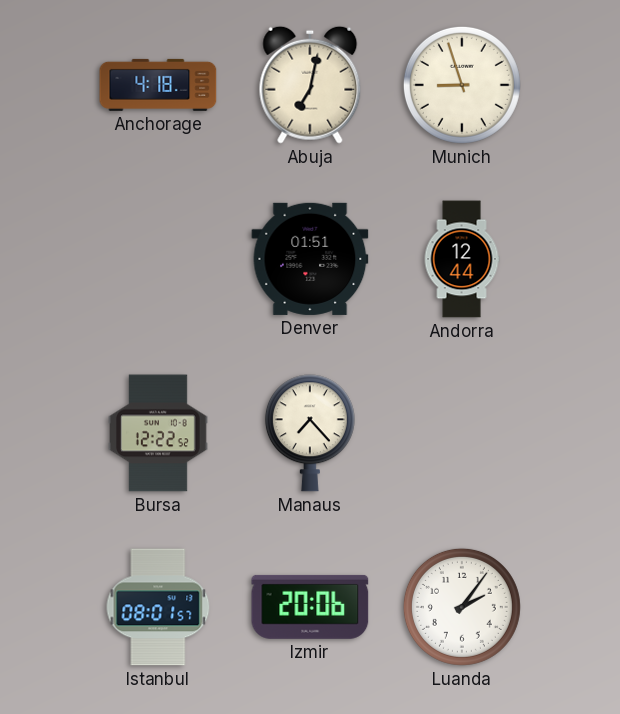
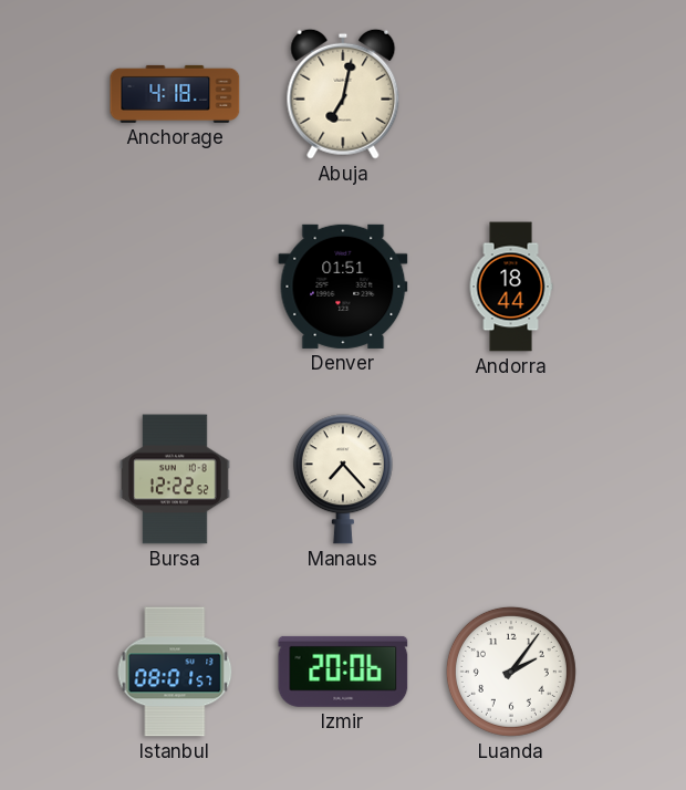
Munich: 8:57 -> none (462, 85)
Andorra: 12:44 -> 18:44 (511, 287)
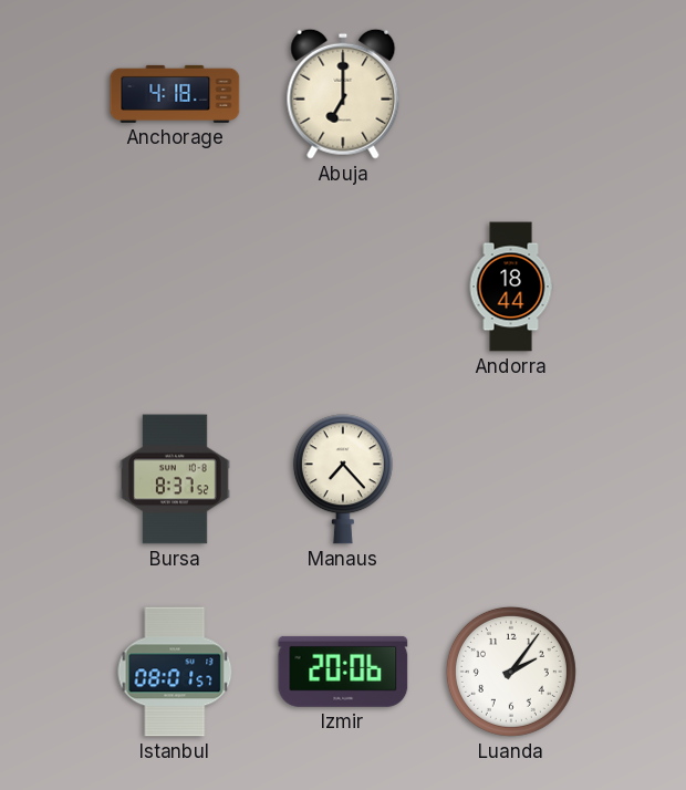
Abuja: 7:02 -> 7:00 (343, 94)
Denver: 01:51 -> none (343, 287)
Bursa: 12:22 -> 8:37 (176, 479)
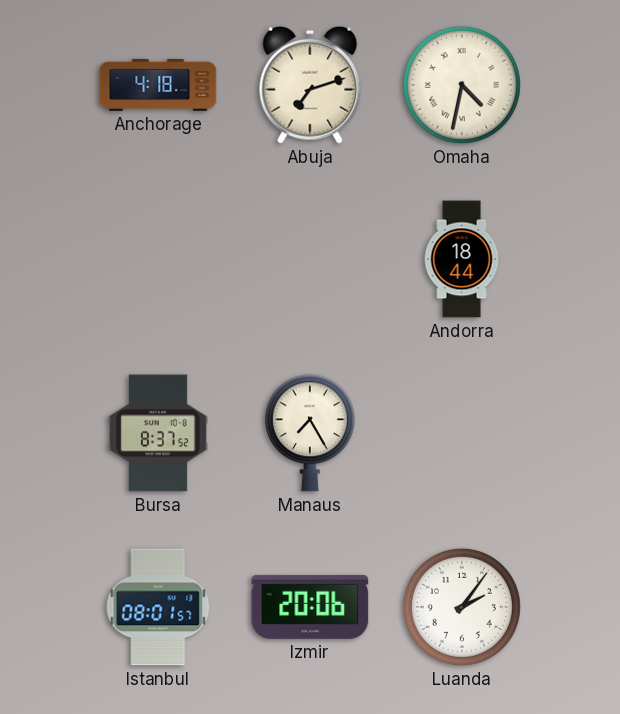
Abuja: 7:00 -> 7:12 (310, 85)
Omaha: none -> 4:32 (462, 85)
Manaus: 7:23 -> 7:25 (310, 433)
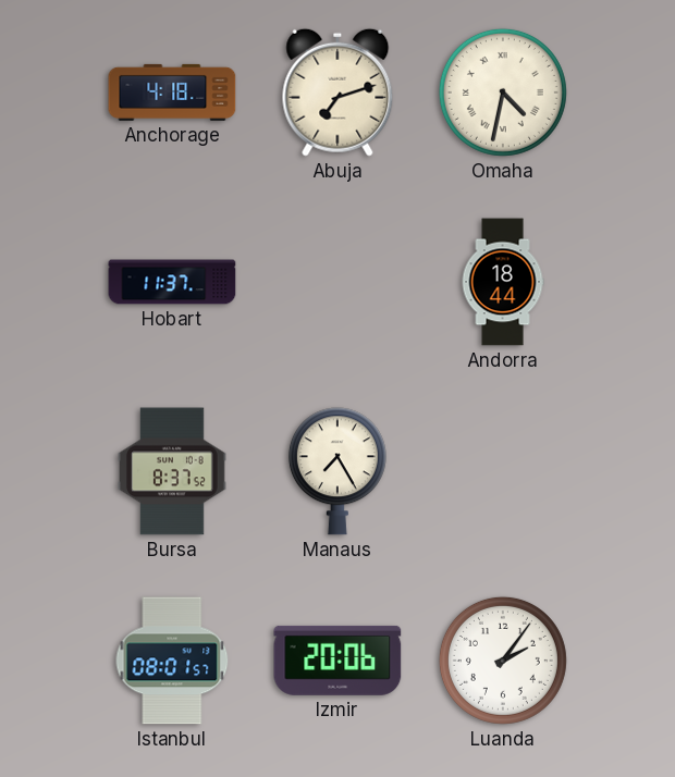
Hobart: none -> 11:37 (172, 282)
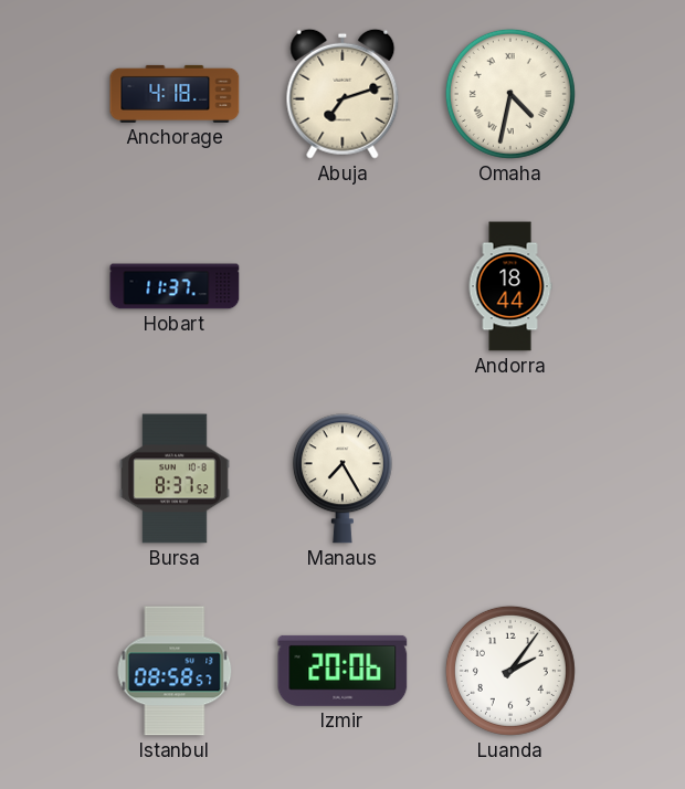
Istanbul: 08:01 -> 08:58 (175, 671)
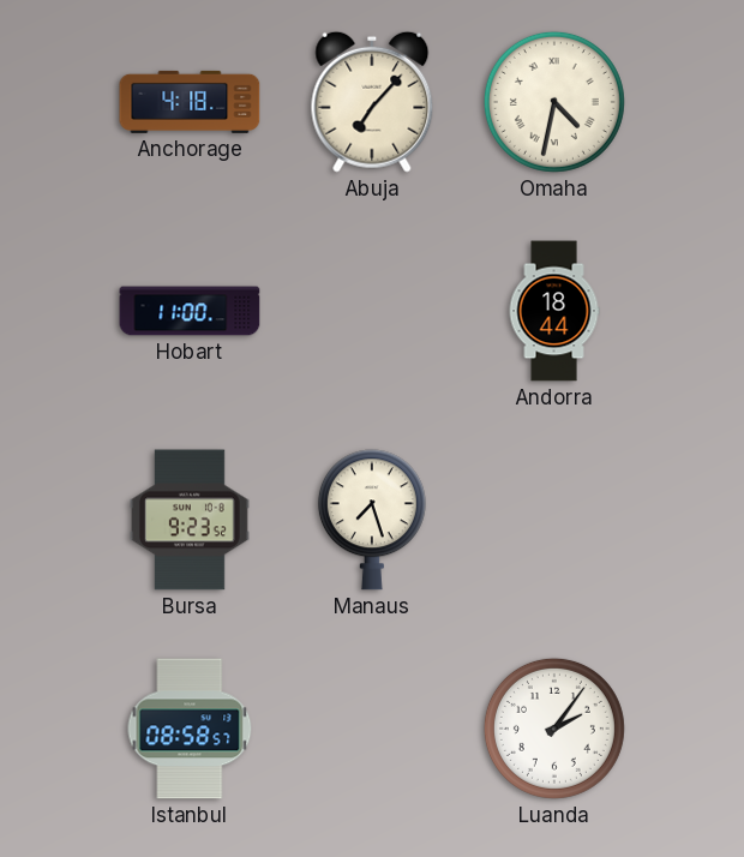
Abuja: 7:12 -> 7:07 (372, 102)
Hobart: 11:37 -> 11:00 (190, 311)
Bursa: 8:37 -> 9:23 (191, 520)
Manaus: 7:25 -> 7:27 (372, 520)
Izmir: 20:06 -> none (342, 671)
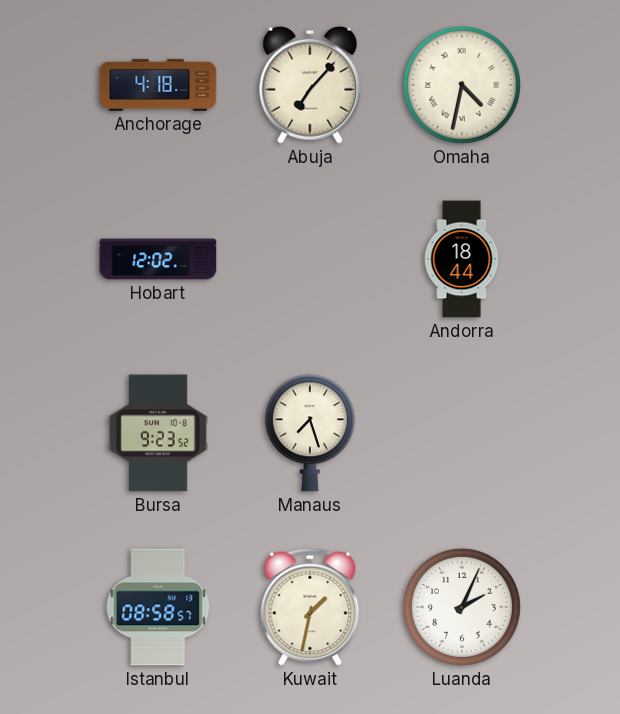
Hobart: 11:00 -> 12:02 (158, 259)
Kuwait: none -> 1:32 (310, 607)
Luanda: 2:06 -> 2:04 (462, 607)
